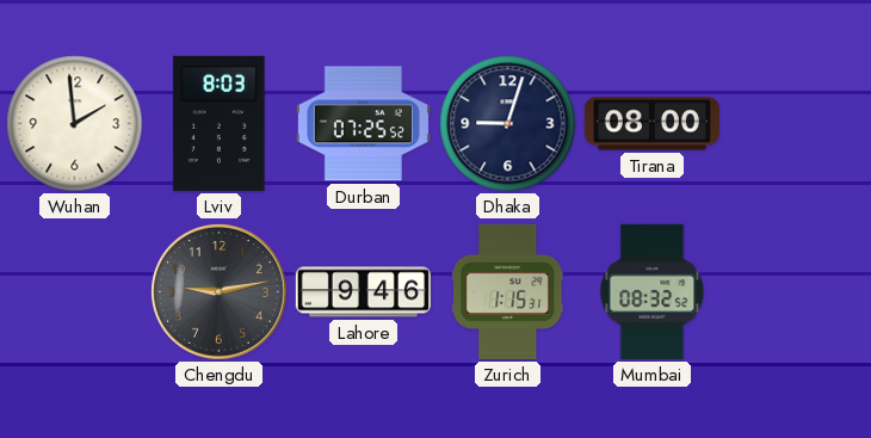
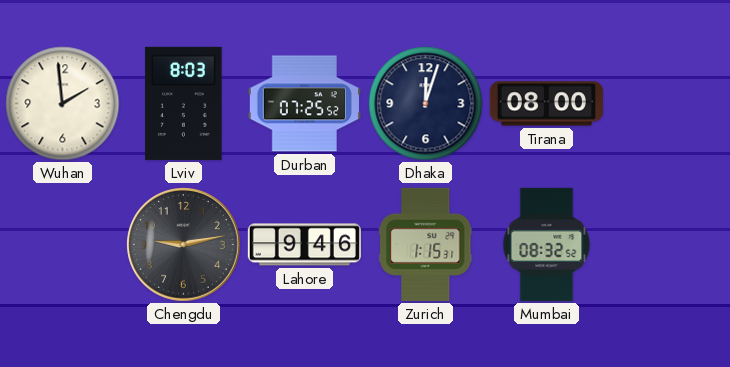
Dhaka: 9:03 -> 12:03 (426, 104)
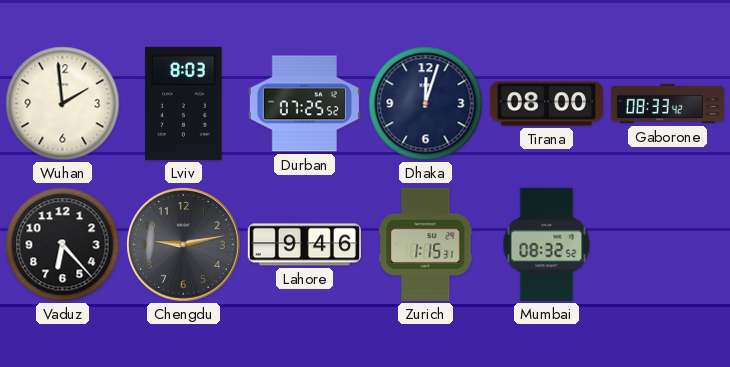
Gaborone: none -> 08:33 (667, 104)
Vaduz: none -> 6:23 (63, 245)
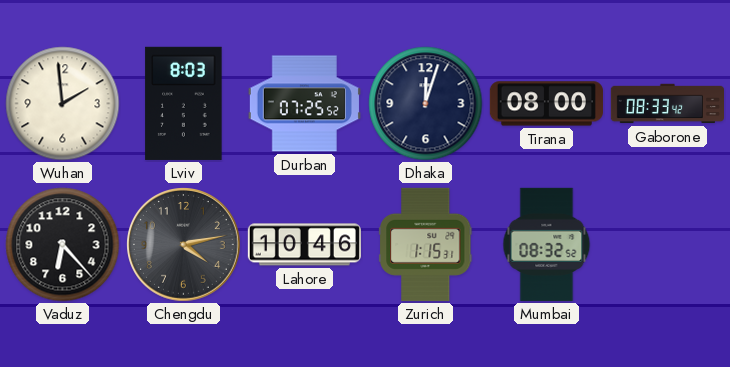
Chengdu: 9:13 -> 4:13 (184, 245)
Lahore: 9:46 -> 10:46 (304, 245)
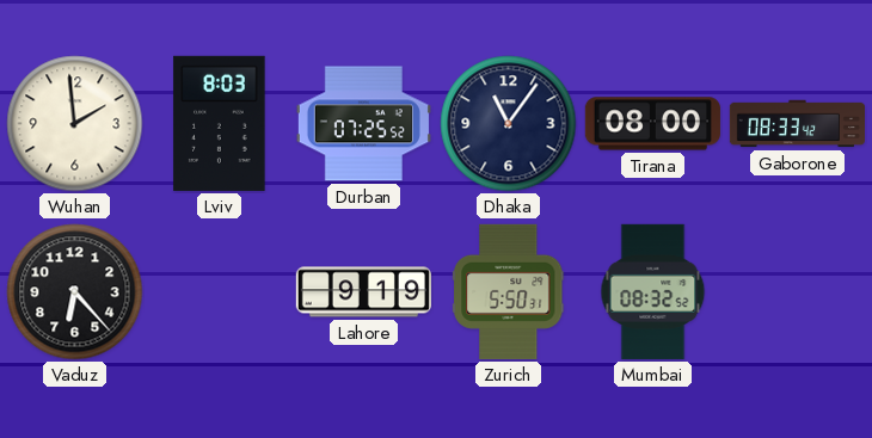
Dhaka: 12:03 -> 11:06 (509, 124)
Chengdu: 4:13 -> none (184, 245)
Lahore: 10:46 -> 9:19 (363, 292)
Zurich: 1:15 -> 5:50 (509, 291)
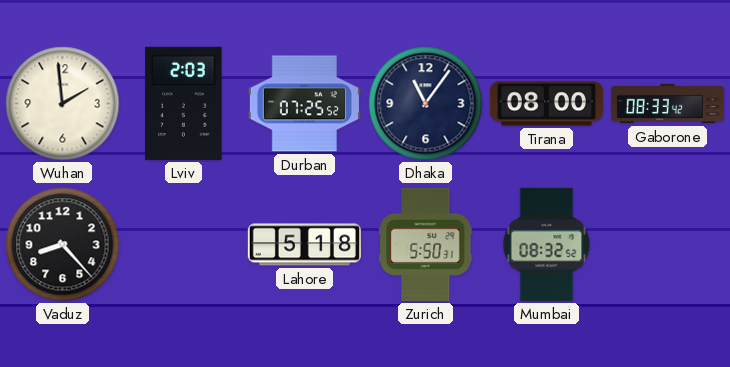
Lviv: 8:03 -> 2:03 (184, 103)
Vaduz: 6:23 -> 8:23 (63, 245)
Lahore: 9:19 -> 5:18 (304, 245)
